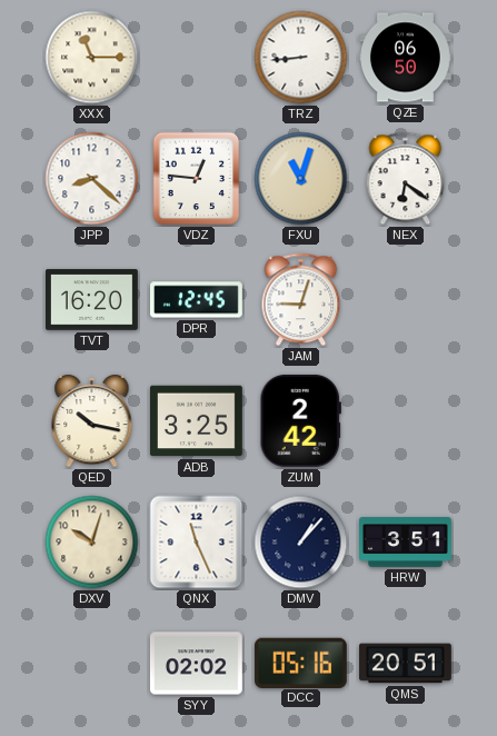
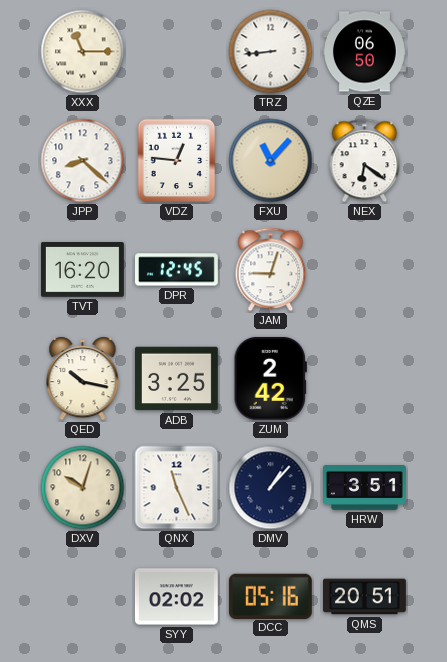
FXU: 11:03 -> 11:07 (271, 161)
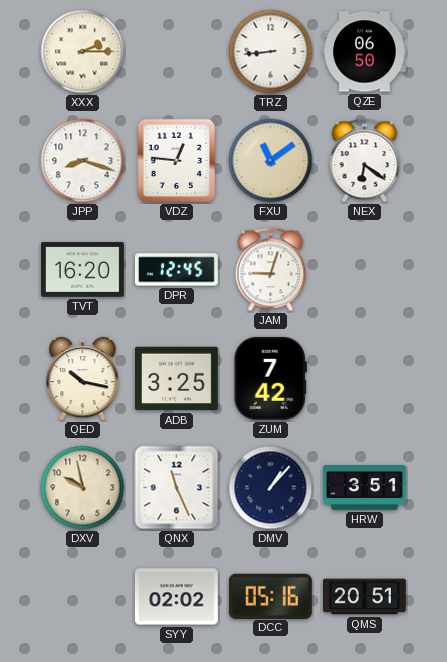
XXX: 11:15 -> 2:15 (83, 52)
JPP: 8:22 -> 8:18 (83, 161)
FXU: 11:07 -> 11:09 (271, 161)
ZUM: 2:42 -> 7:42 (270, 378)
DXV: 10:03 -> 9:58 (83, 488)
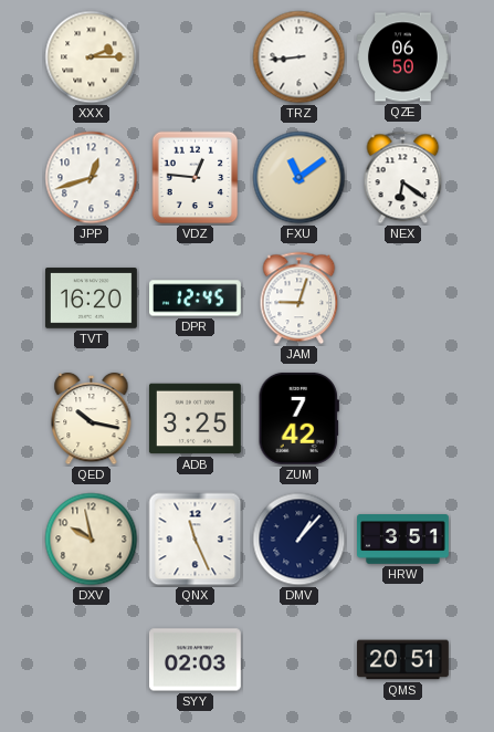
JPP: 8:18 -> 12:42 (92, 178)
SYY: 02:02 -> 02:03 (195, 660)
DCC: 05:16 -> none (270, 596)
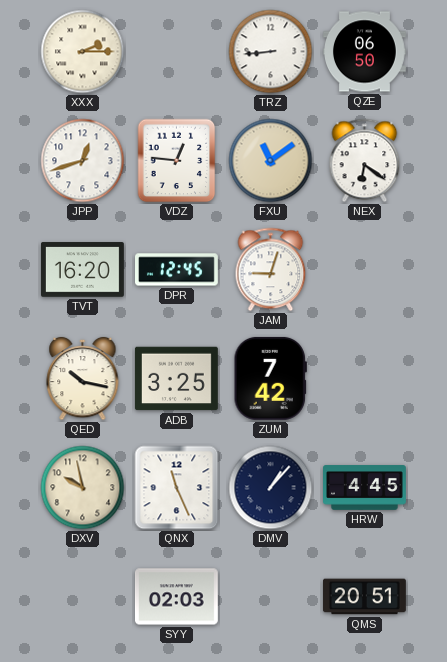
HRW: 3:51 -> 4:45 (365, 488)
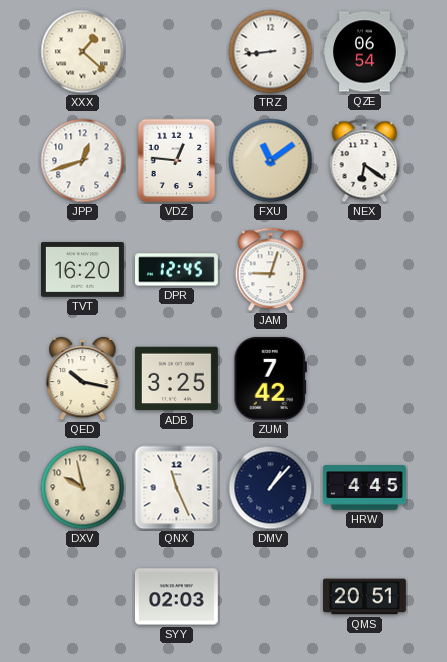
XXX: 2:15 -> 1:22 (83, 52)
QZE: 06:50 -> 06:54 (365, 52)
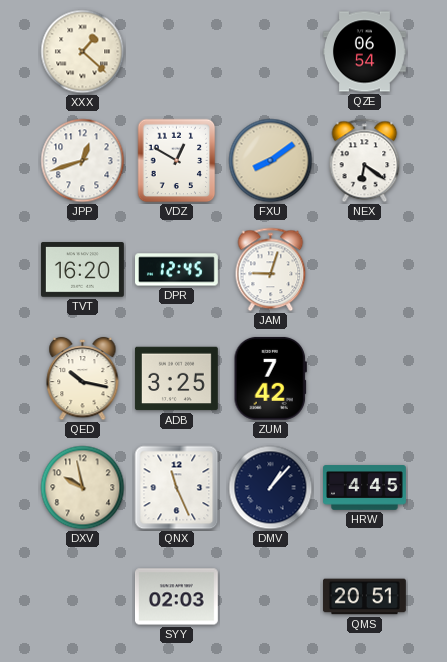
TRZ: 8:44 -> none (271, 52)
VDZ: 12:46 -> 12:50 (177, 161)
FXU: 11:09 -> 8:09 (271, 161)
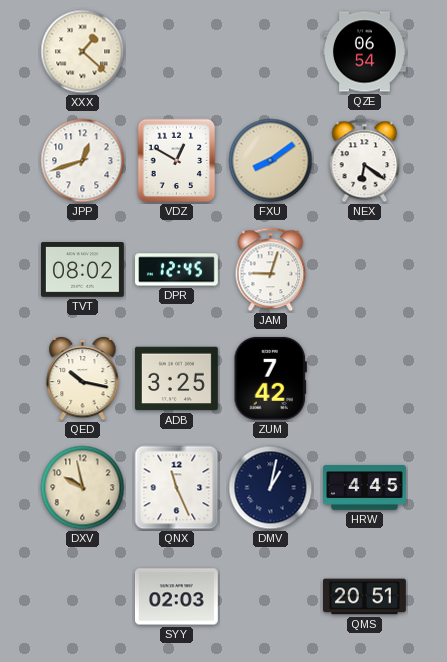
TVT: 16:20 -> 08:02 (83, 270)
DMV: 1:07 -> 1:02 (271, 488)
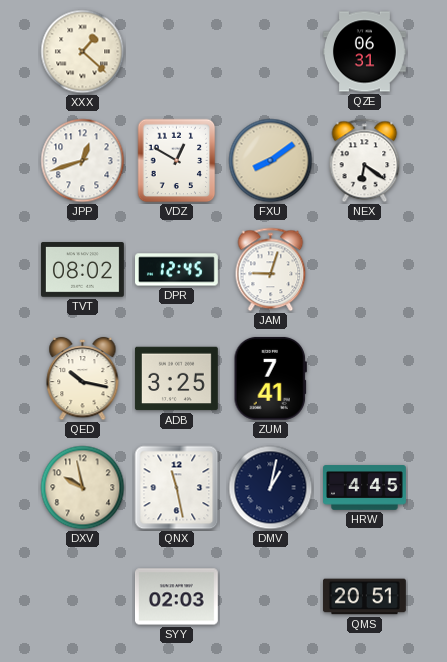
QZE: 06:54 -> 06:31 (365, 52)
ZUM: 7:42 -> 7:41 (270, 378)
QNX: 11:26 -> 11:28 (177, 488)
